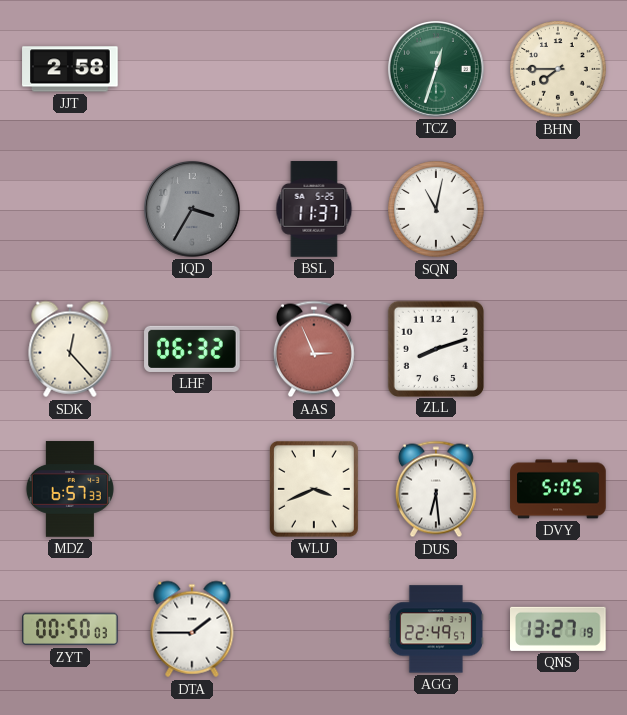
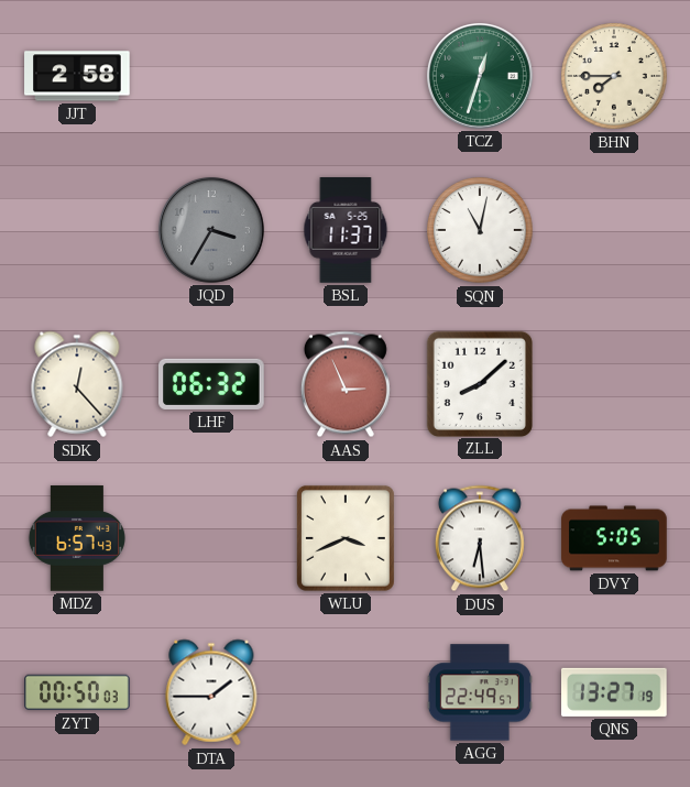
ZLL: 8:12 -> 8:08 (479, 383)
MDZ: 6:57:33 -> 6:57:43 (77, 538)
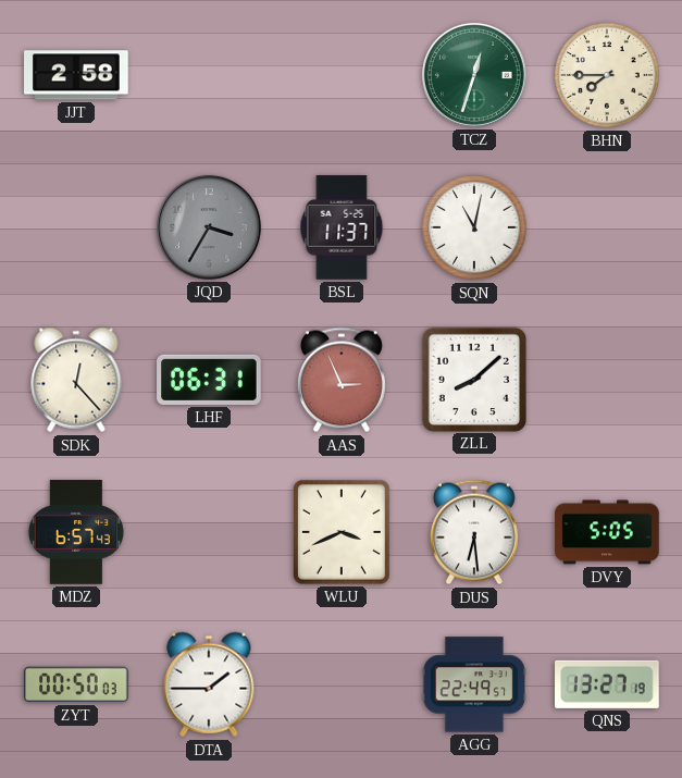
LHF: 06:32 -> 06:31 (209, 380)
